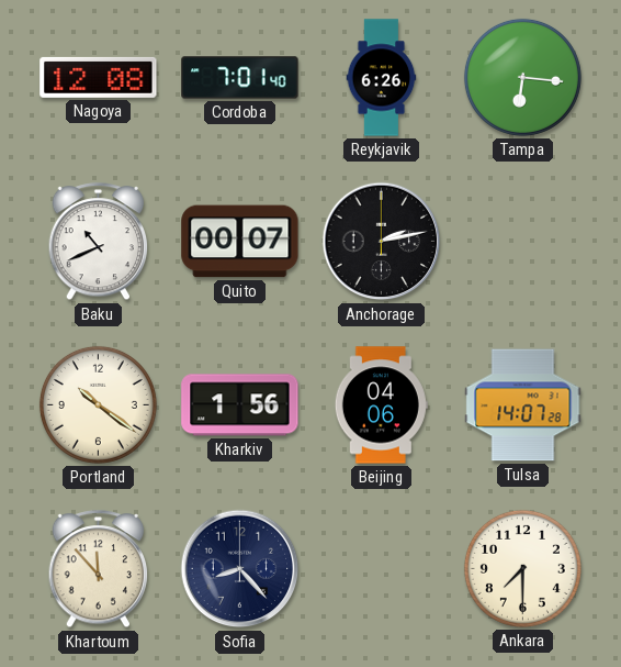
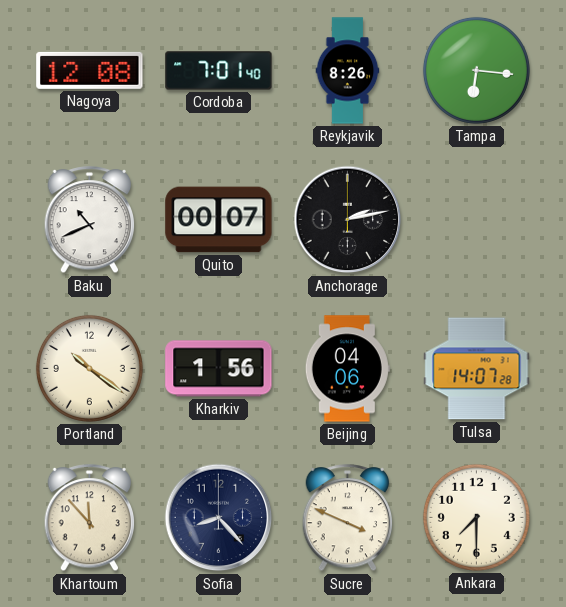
Reykjavik: 6:26 -> 8:26 (348, 71)
Sucre: none -> 3:49 (348, 518)
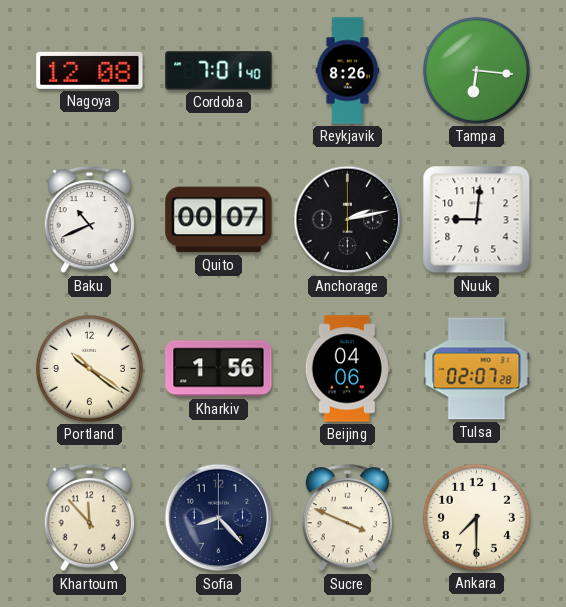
Nuuk: none -> 9:01 (477, 220)
Tulsa: 14:07 -> 02:07 (477, 369)
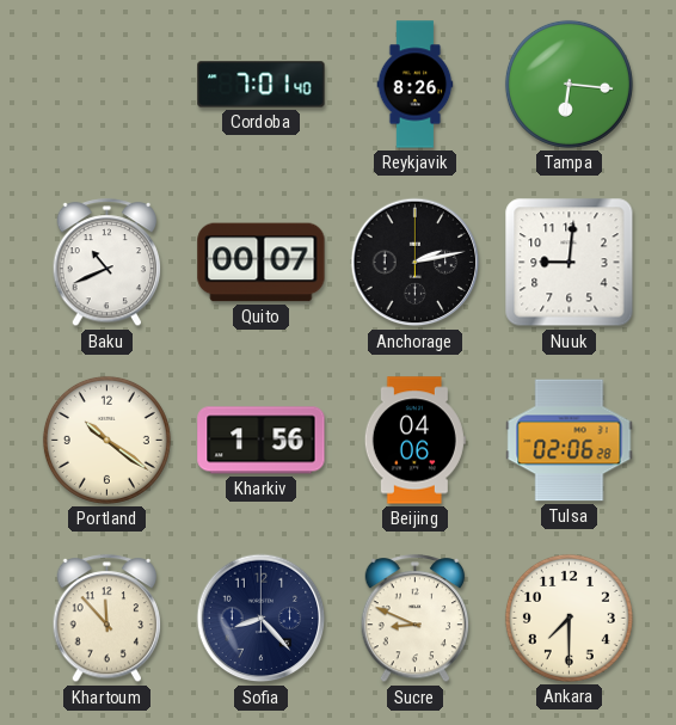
Nagoya: 12:08 -> none (90, 70)
Tulsa: 02:07 -> 02:06 (570, 441)
Sucre: 3:49 -> 8:49 (416, 619)
